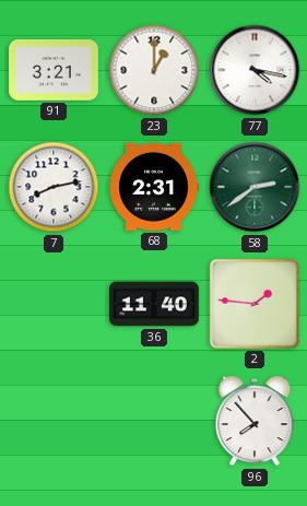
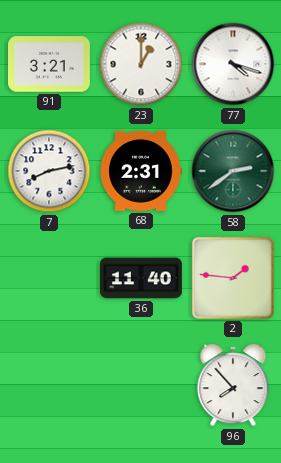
77: 4:17 -> 4:18 (233, 64)
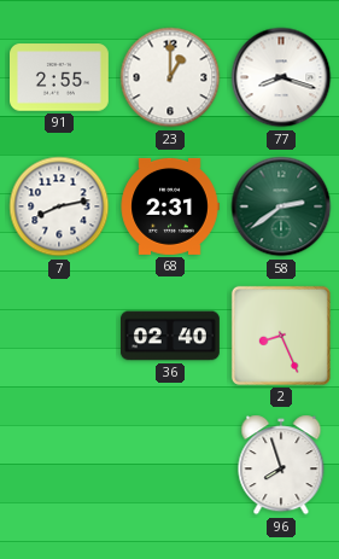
91: 3:21 -> 2:55 (60, 77)
77: 4:18 -> 8:18 (281, 77)
36: 11:40 -> 02:40 (171, 336)
2: 1:46 -> 8:26 (281, 336)
96: 7:53 -> 7:57 (281, 465)
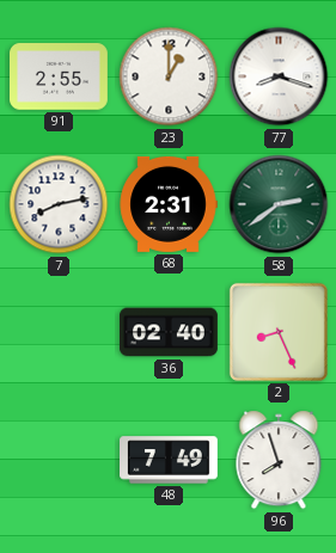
48: none -> 7:49 (170, 460)
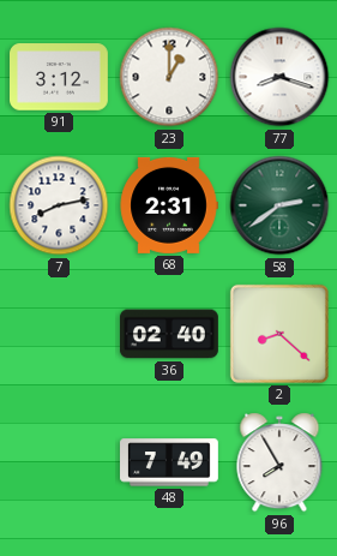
91: 2:55 -> 3:12 (60, 77)
2: 8:26 -> 8:22 (279, 334)
96: 7:57 -> 7:55 (279, 462)
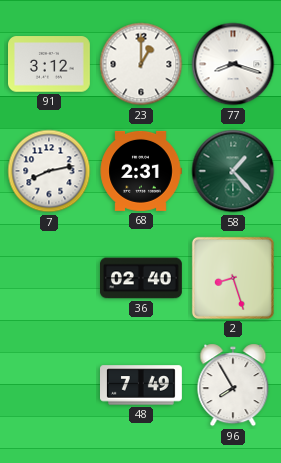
58: 2:39 -> 1:23 (233, 171)
2: 8:22 -> 8:27 (233, 278)
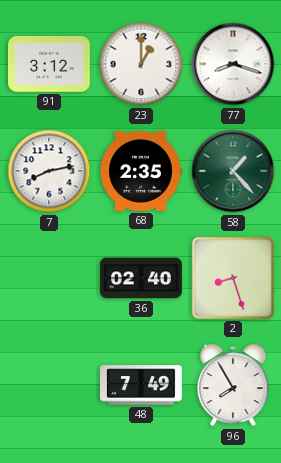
68: 2:31 -> 2:35 (141, 171)
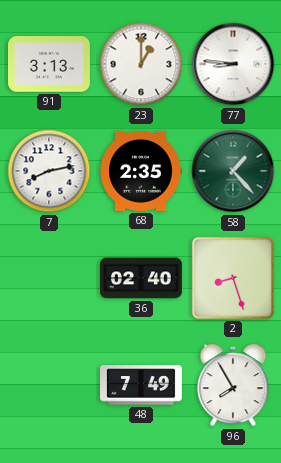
91: 3:12 -> 3:13 (50, 64)
77: 8:18 -> 8:46 (233, 64)
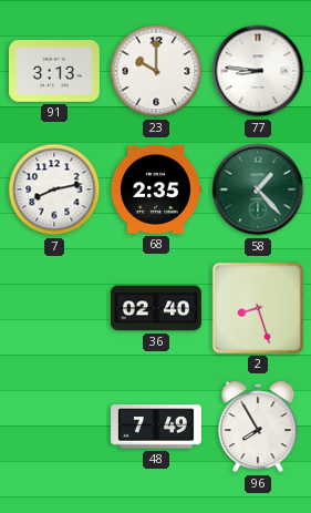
23: 1:00 -> 10:00 (156, 71)
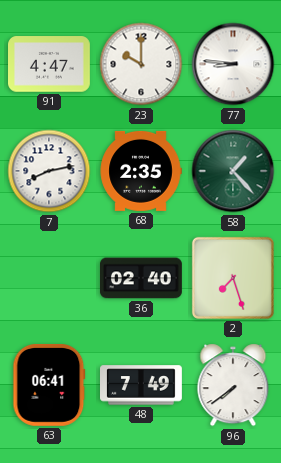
91: 3:13 -> 4:47 (50, 64)
2: 8:27 -> 7:27 (233, 278)
63: none -> 06:41 (49, 385)
96: 7:55 -> 7:39 (233, 385)
